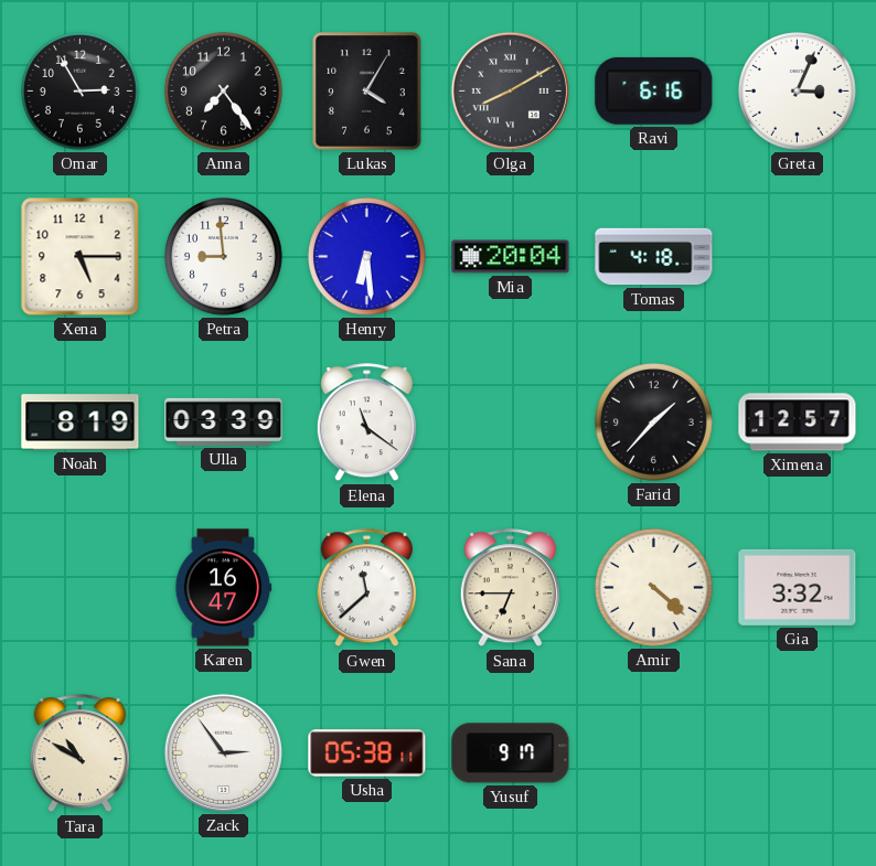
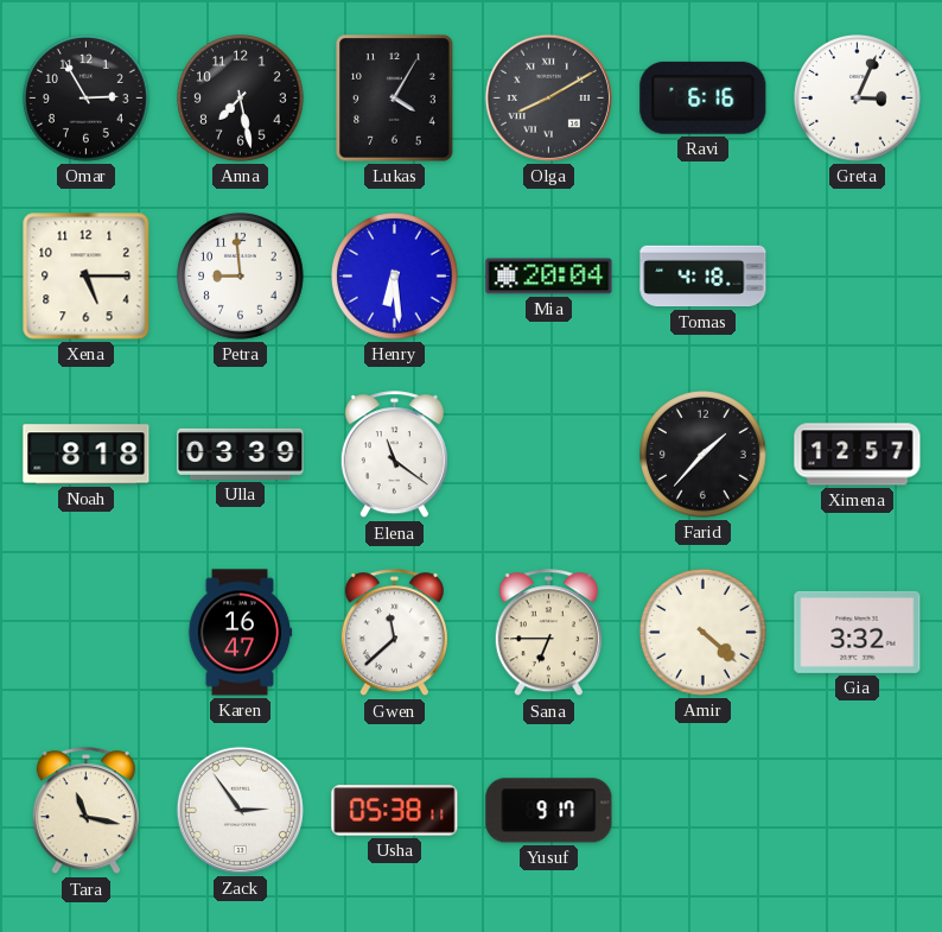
Anna: 7:24 -> 7:28 (241, 99)
Noah: 8:19 -> 8:18 (87, 455)
Tara: 10:50 -> 11:17 (85, 811)
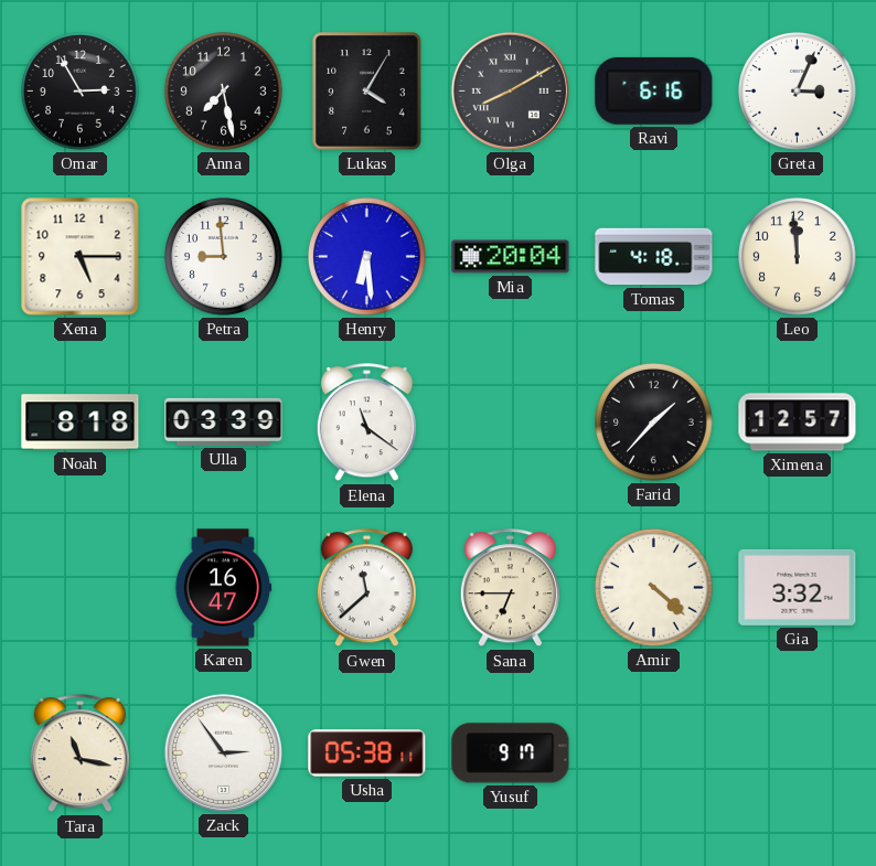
Leo: none -> 11:59 (798, 257)
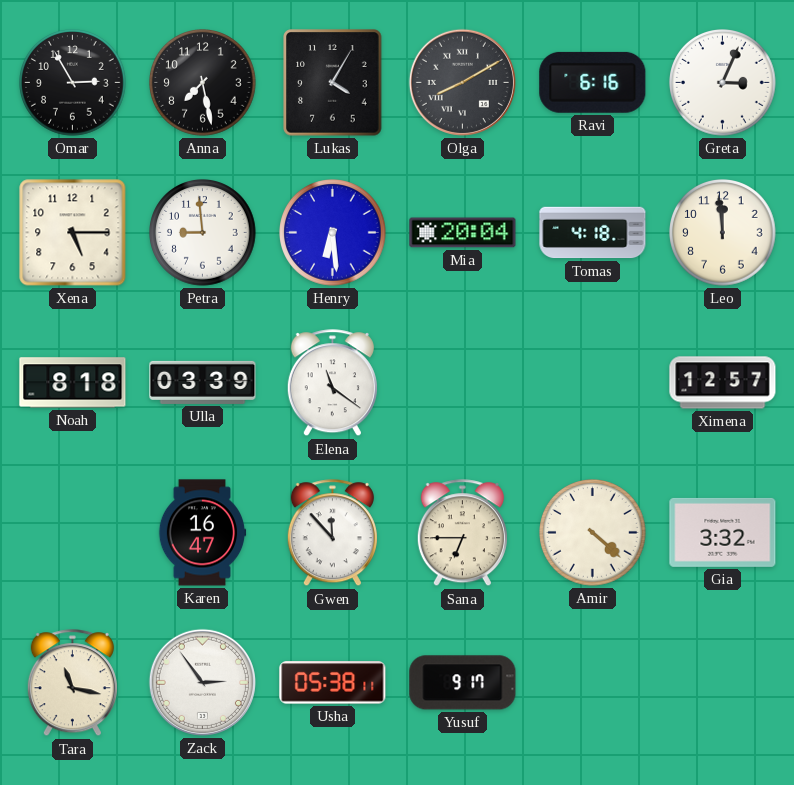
Farid: 1:37 -> none (654, 423)
Gwen: 11:38 -> 11:53 (332, 533)
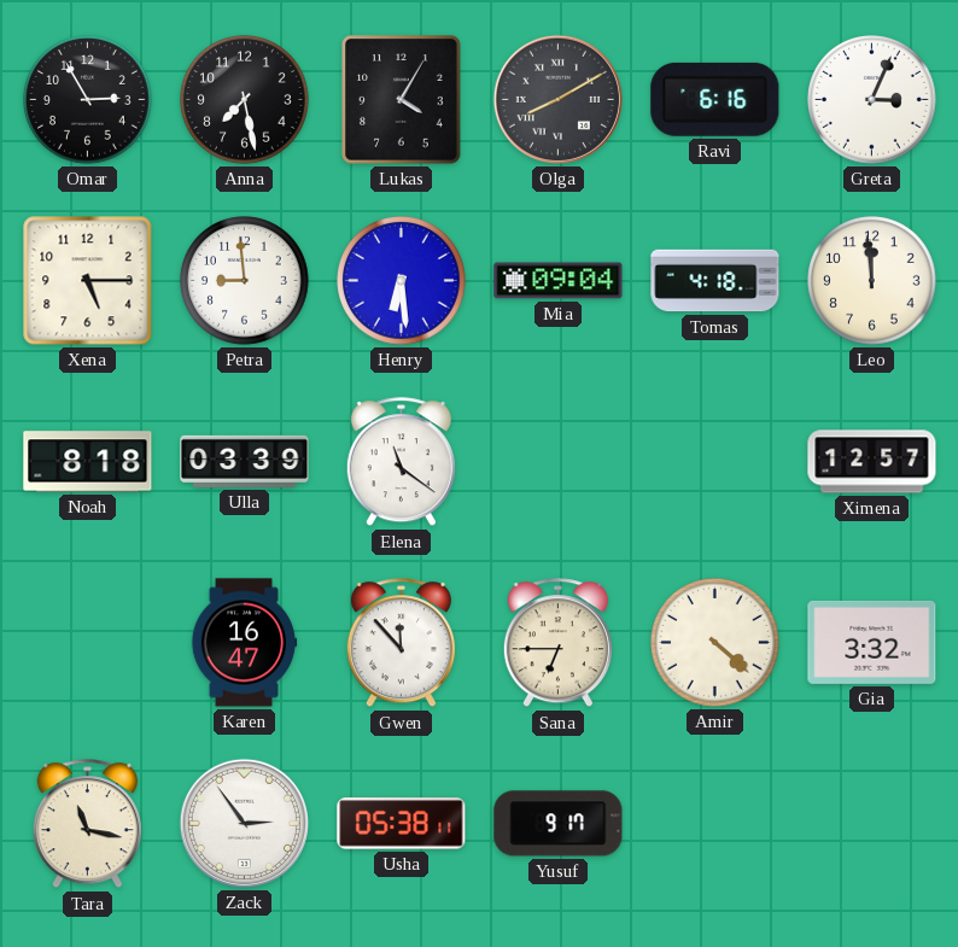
Mia: 20:04 -> 09:04 (559, 281)
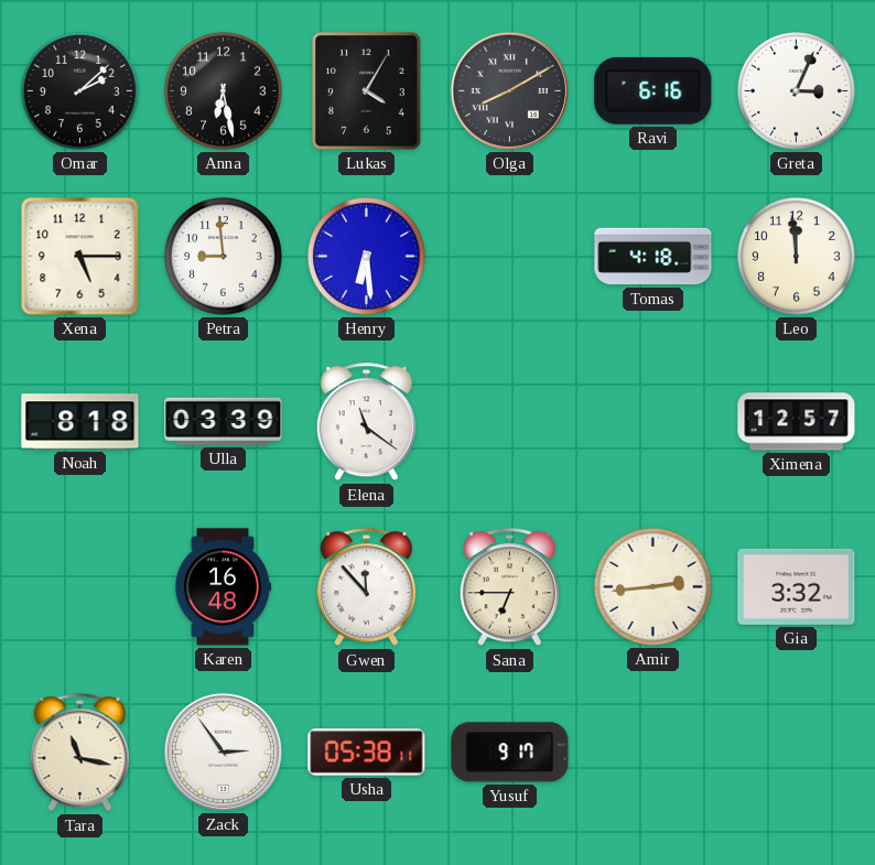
Omar: 2:55 -> 2:08 (80, 91)
Anna: 7:28 -> 6:28 (224, 91)
Mia: 09:04 -> none (559, 281)
Karen: 16:47 -> 16:48 (223, 587)
Amir: 4:22 -> 2:44 (653, 587)
